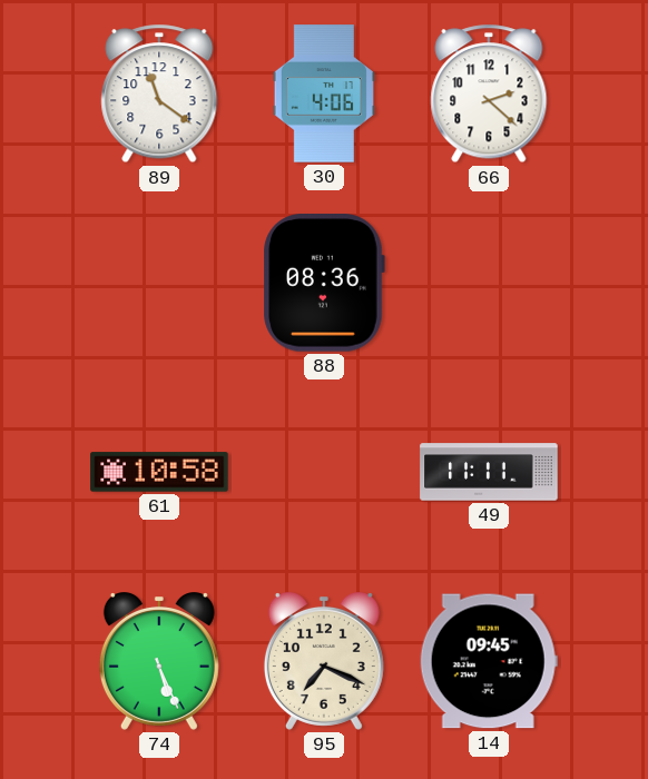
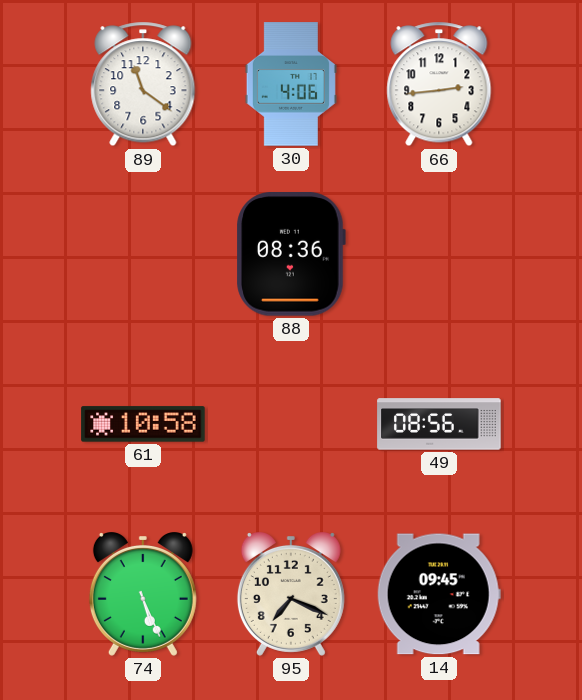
66: 2:22 -> 2:44 (439, 84)
49: 11:11 -> 08:56 (439, 424)
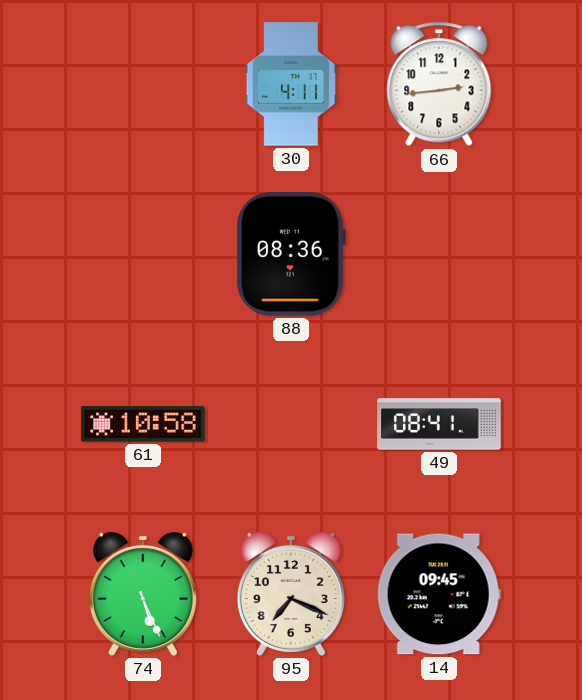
89: 11:21 -> none (143, 84)
30: 4:06 -> 4:11 (291, 84)
49: 08:56 -> 08:41 (439, 424)
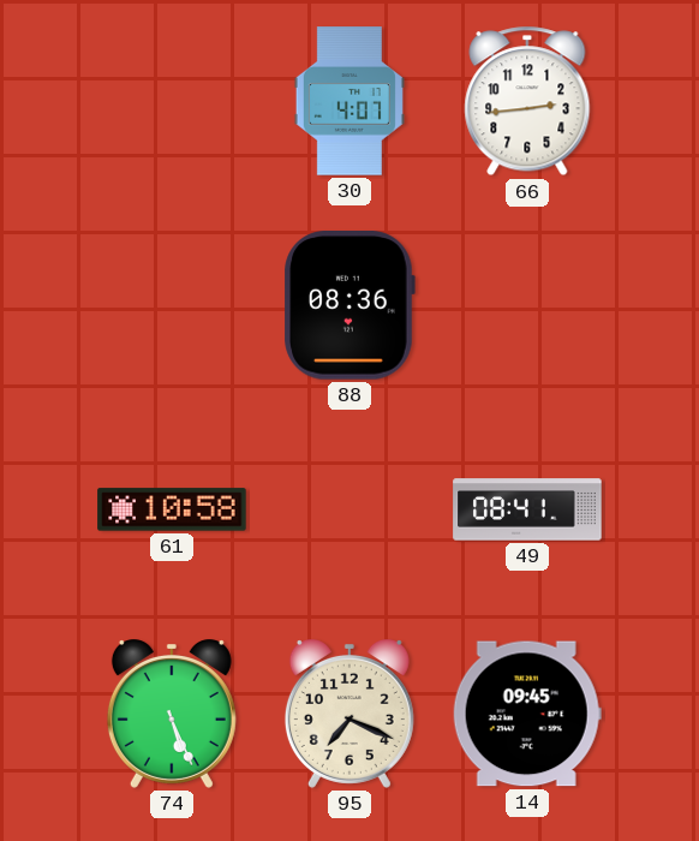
30: 4:11 -> 4:07 (349, 101)
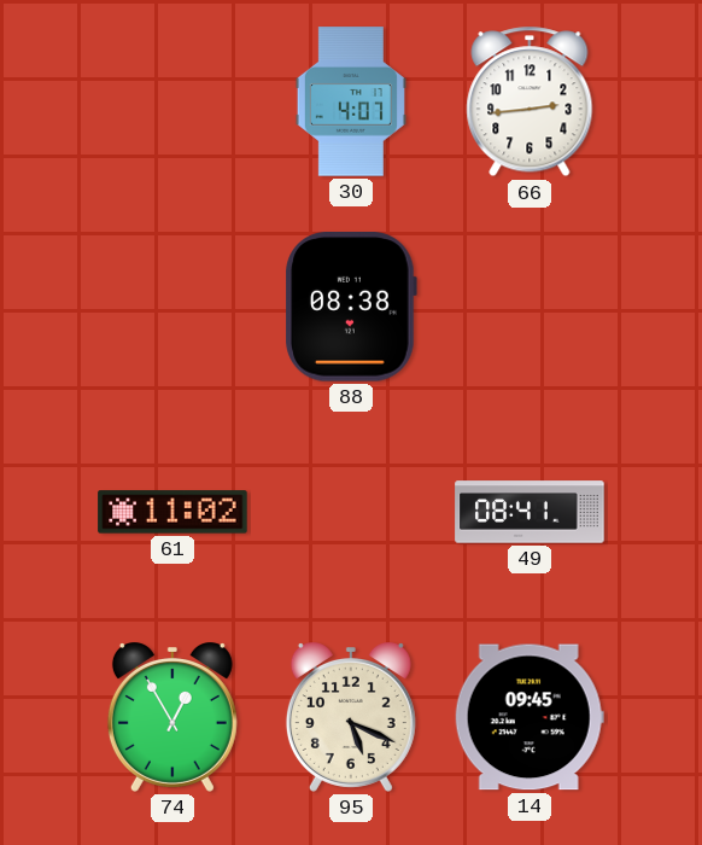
88: 08:36 -> 08:38 (351, 308)
61: 10:58 -> 11:02 (172, 512)
74: 5:26 -> 12:55 (172, 718)
95: 7:19 -> 5:19 (351, 718)
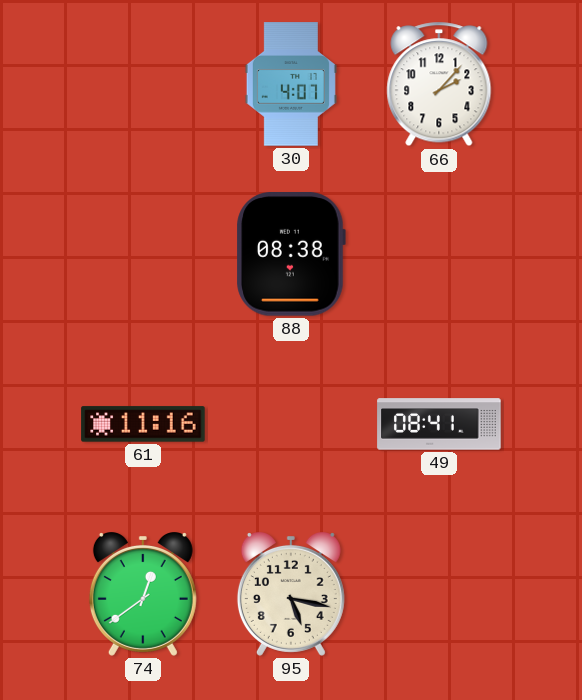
66: 2:44 -> 2:07 (439, 84)
61: 11:02 -> 11:16 (143, 424)
74: 12:55 -> 12:39 (143, 595)
95: 5:19 -> 5:17 (291, 595)
14: 09:45 -> none (530, 717)
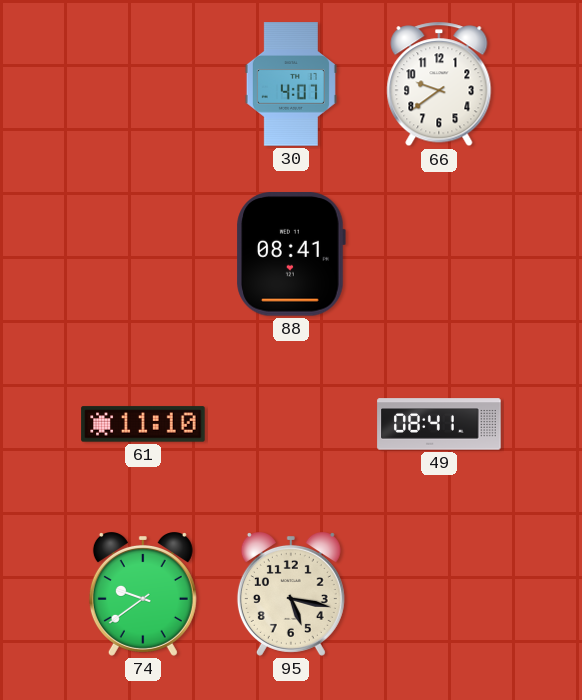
66: 2:07 -> 9:39 (439, 84)
88: 08:38 -> 08:41 (291, 255)
61: 11:16 -> 11:10 (143, 424)
74: 12:39 -> 9:39 (143, 595)
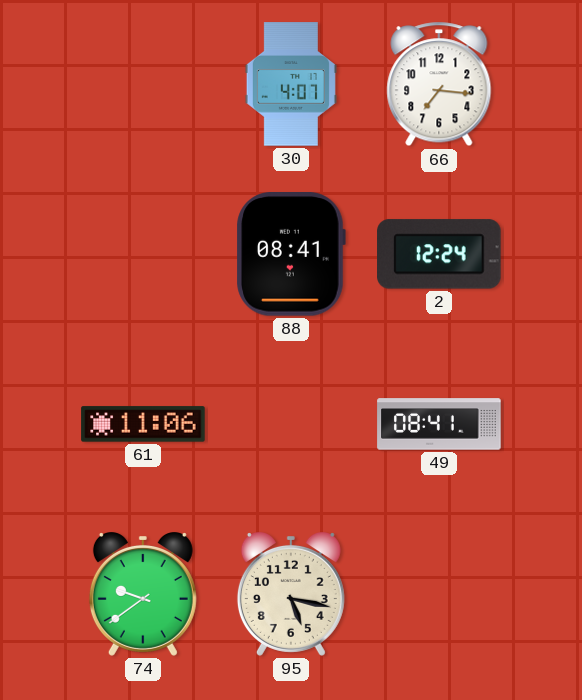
66: 9:39 -> 7:16 (439, 84)
2: none -> 12:24 (439, 254)
61: 11:10 -> 11:06 (143, 424)
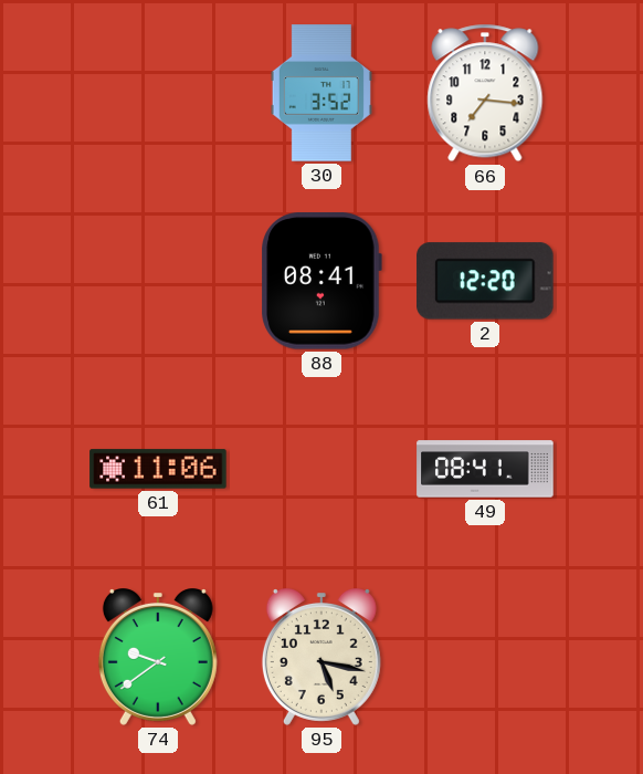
30: 4:07 -> 3:52 (321, 93)
2: 12:24 -> 12:20 (485, 281)
